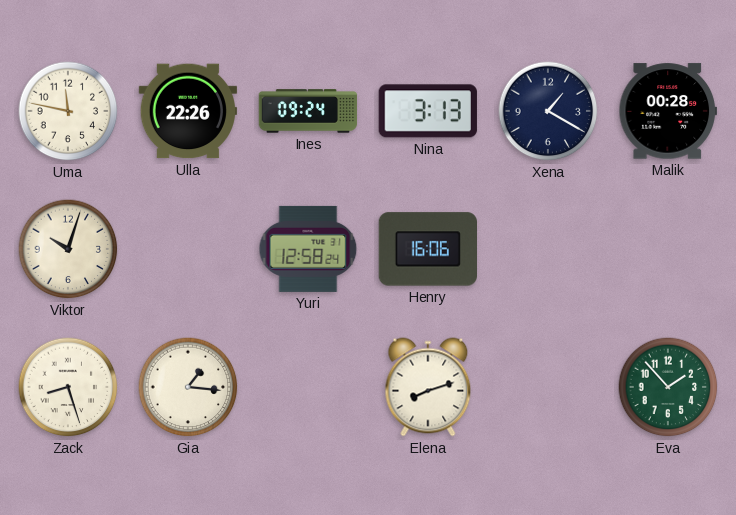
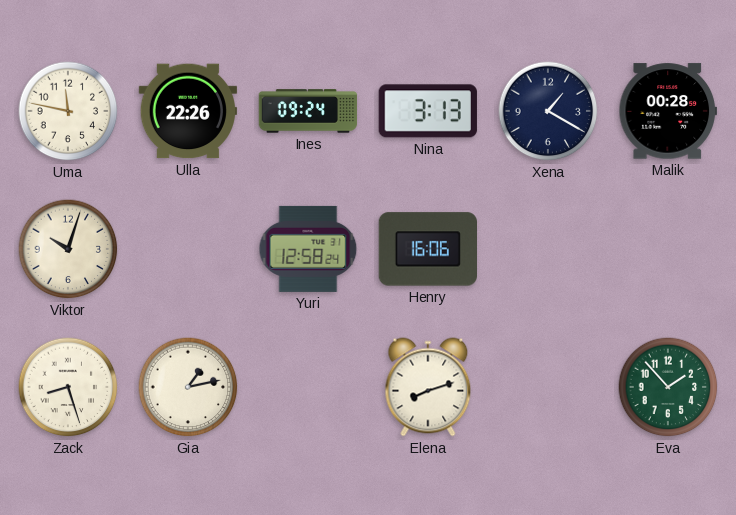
Gia: 1:16 -> 1:13 (188, 387)
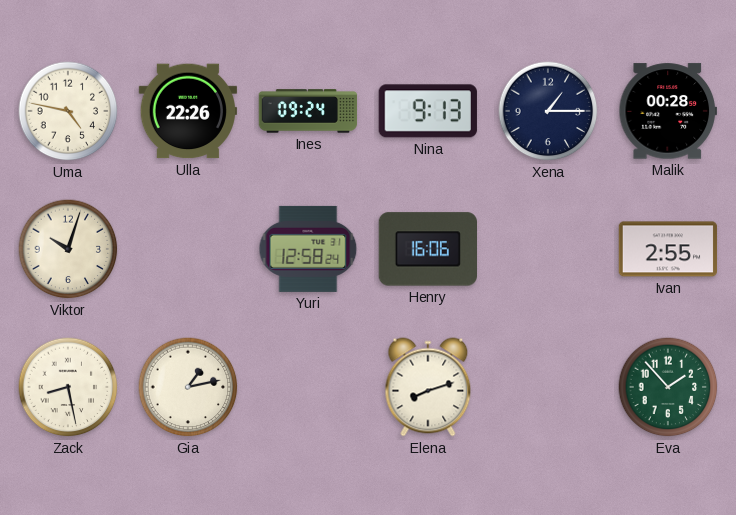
Uma: 11:47 -> 4:47 (68, 111)
Nina: 3:13 -> 9:13 (428, 111)
Xena: 1:20 -> 1:15 (548, 111)
Ivan: none -> 2:55 (668, 249)
Zack: 8:27 -> 8:28 (68, 387)
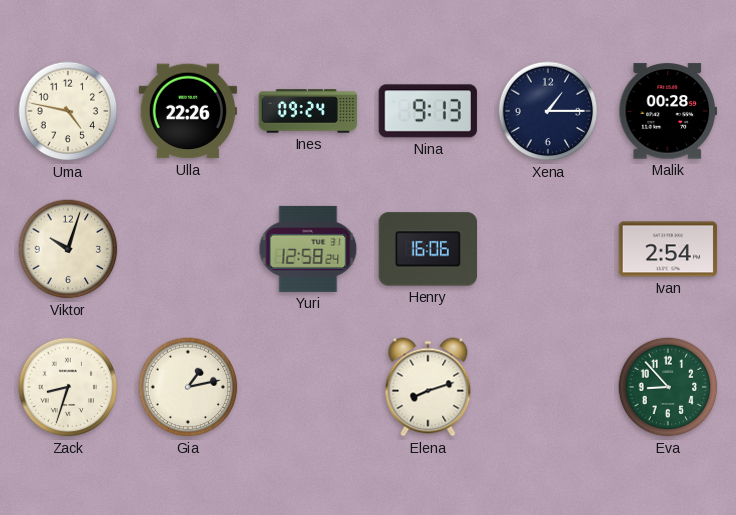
Ivan: 2:55 -> 2:54 (668, 249)
Zack: 8:28 -> 8:33 (68, 387)
Eva: 1:53 -> 8:53 (668, 387)
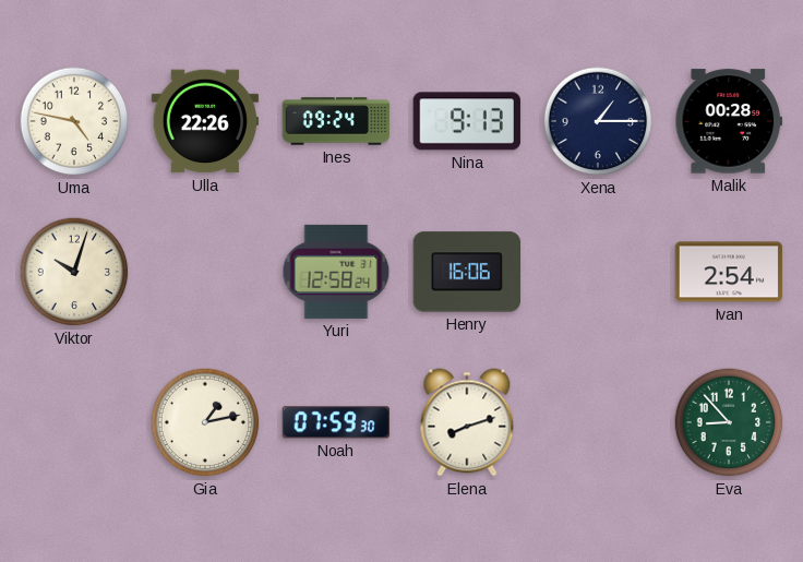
Zack: 8:33 -> none (68, 387)
Noah: none -> 07:59 (335, 422)
